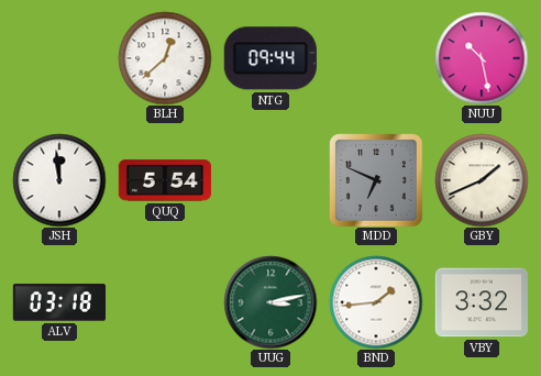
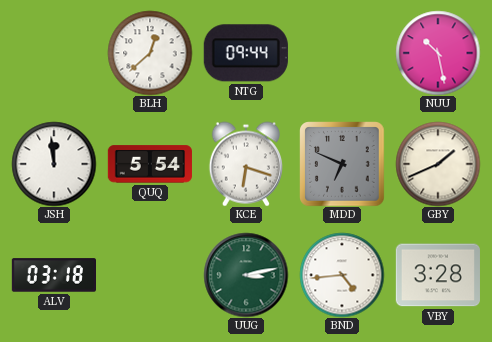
KCE: none -> 6:18 (246, 164)
BND: 1:44 -> 4:44 (342, 275)
VBY: 3:32 -> 3:28 (438, 275)
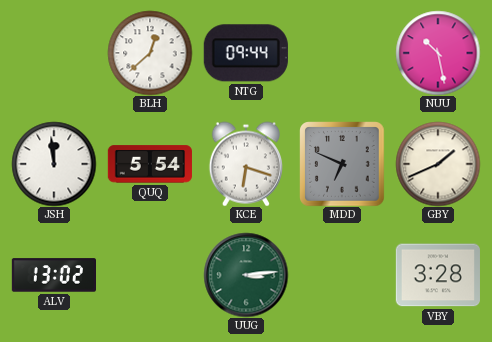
ALV: 03:18 -> 13:02 (53, 275)
UUG: 3:13 -> 3:14 (246, 275)
BND: 4:44 -> none (342, 275)
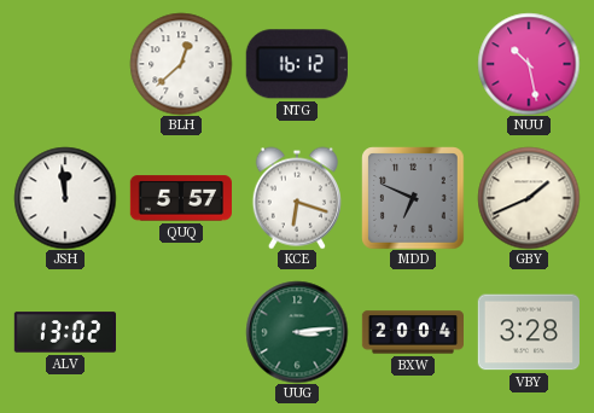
NTG: 09:44 -> 16:12 (297, 64)
QUQ: 5:54 -> 5:57 (181, 198)
BXW: none -> 20:04 (412, 332)
